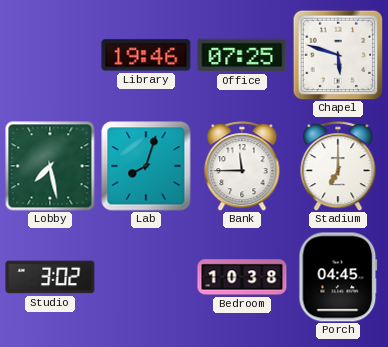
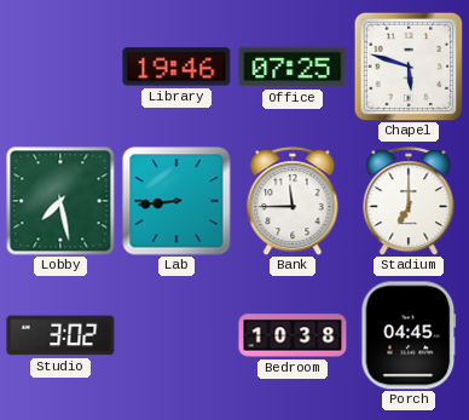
Lab: 8:03 -> 8:44 (176, 201)
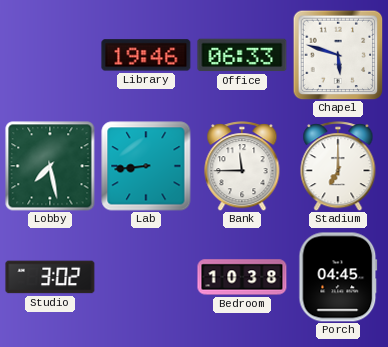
Office: 07:25 -> 06:33 (242, 55)
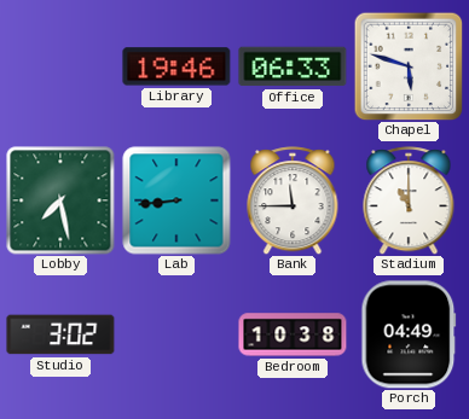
Stadium: 7:00 -> 11:00 (409, 200)
Porch: 04:45 -> 04:49 (409, 334)
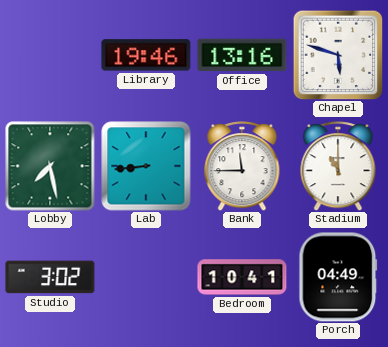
Office: 06:33 -> 13:16 (242, 55)
Bedroom: 10:38 -> 10:41 (242, 277)
